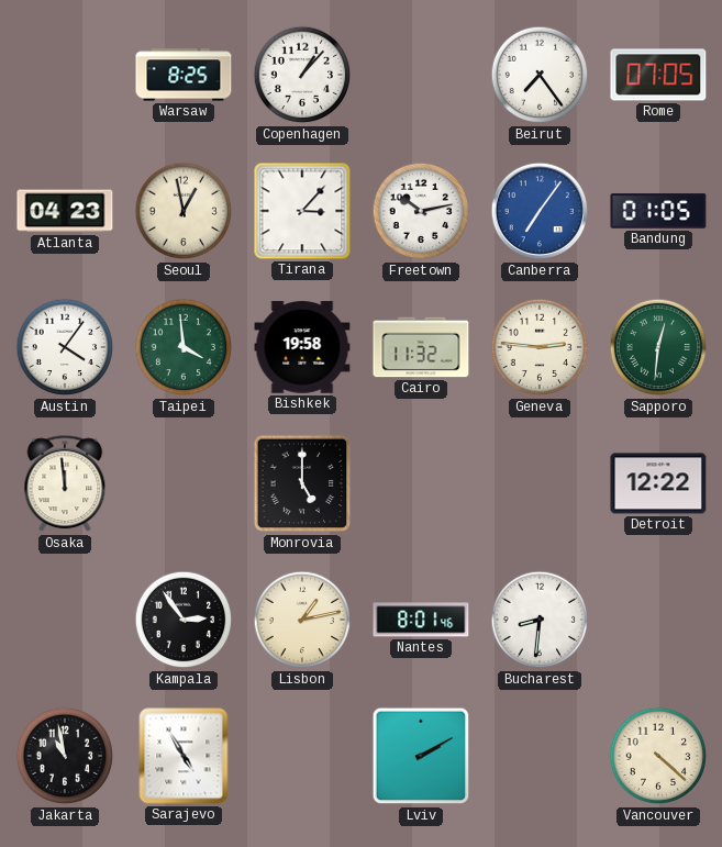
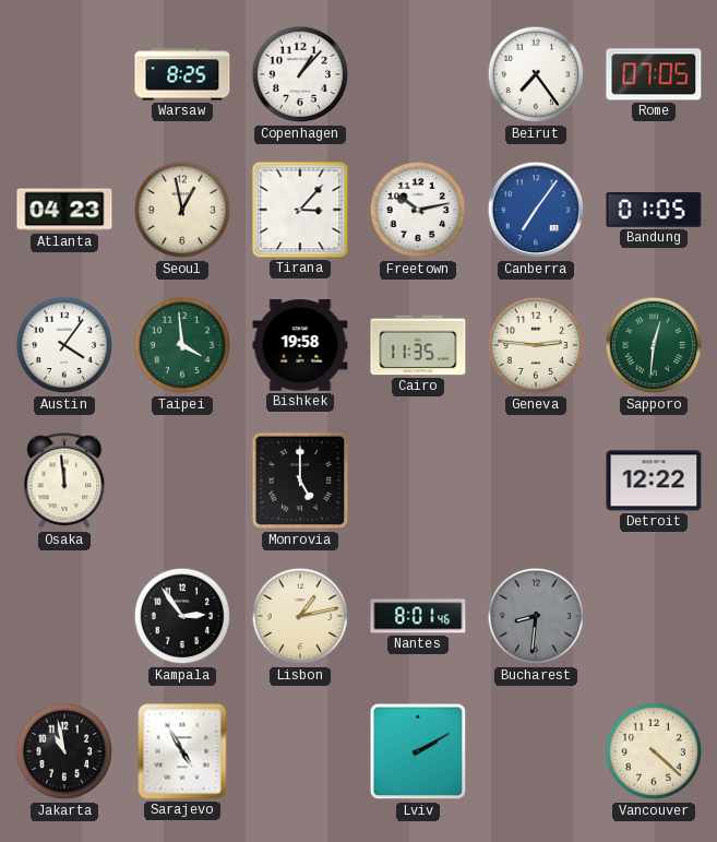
Cairo: 11:32 -> 11:35 (418, 345)
Bucharest dial: white -> grey (536, 616)
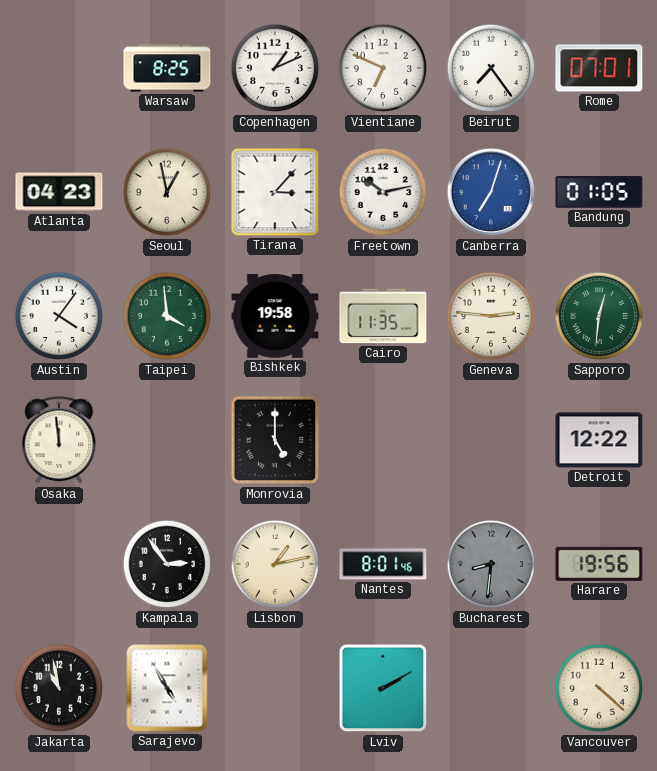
Copenhagen: 1:07 -> 1:11 (275, 68)
Vientiane: none -> 6:49 (383, 68)
Rome: 07:05 -> 07:01 (599, 68)
Canberra: 7:06 -> 7:03 (491, 192)
Harare: none -> 19:56 (599, 564)
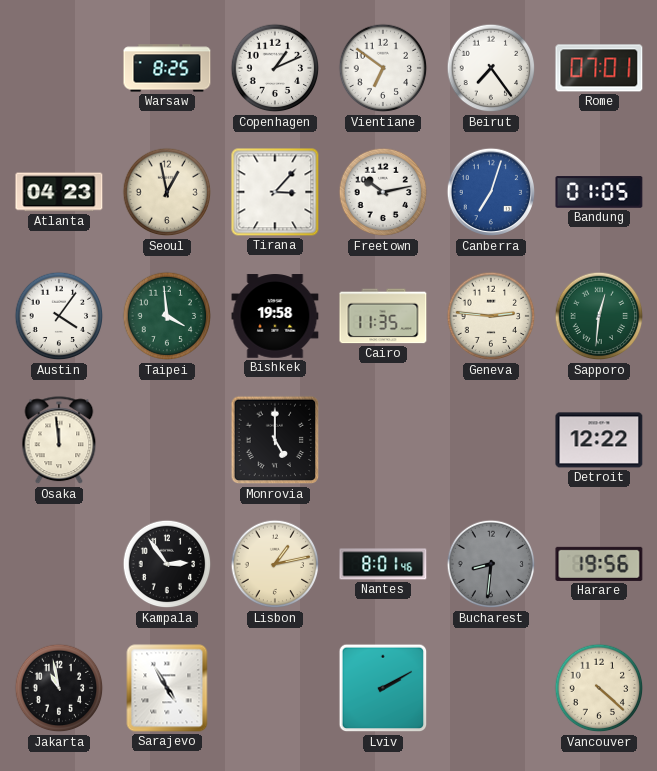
Vientiane: 6:49 -> 6:51 (383, 68)
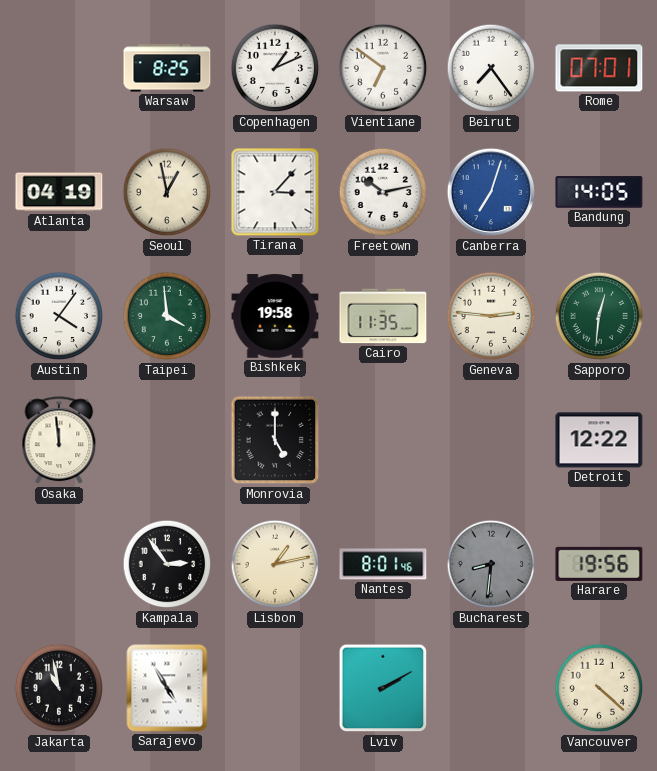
Atlanta: 04:23 -> 04:19 (59, 192)
Bandung: 01:05 -> 14:05 (599, 192)
